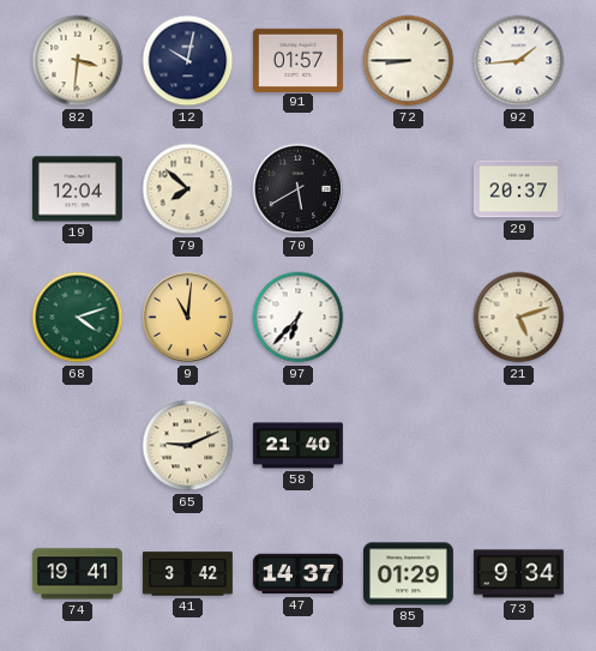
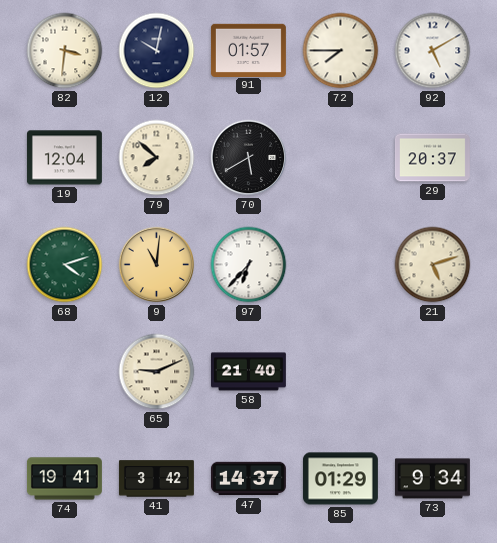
72: 8:45 -> 7:45 (341, 51)
92: 1:44 -> 5:10 (433, 51)
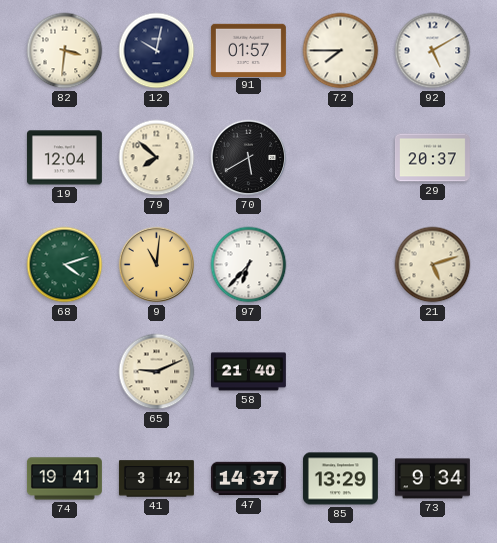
85: 01:29 -> 13:29 (340, 479)
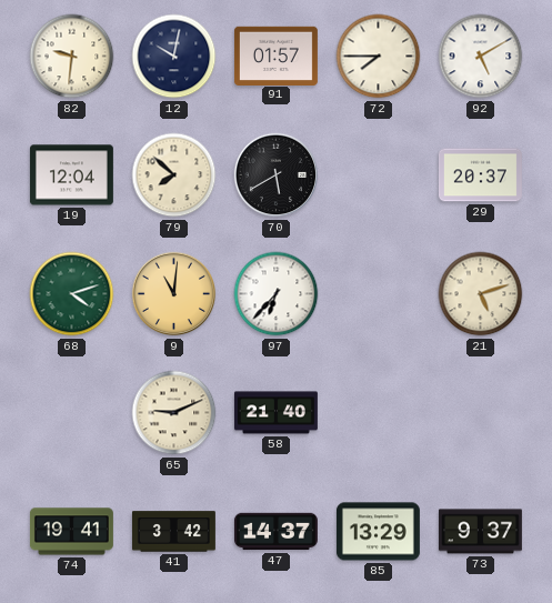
82: 3:31 -> 9:31 (72, 57)
73: 9:34 -> 9:37 (480, 532)
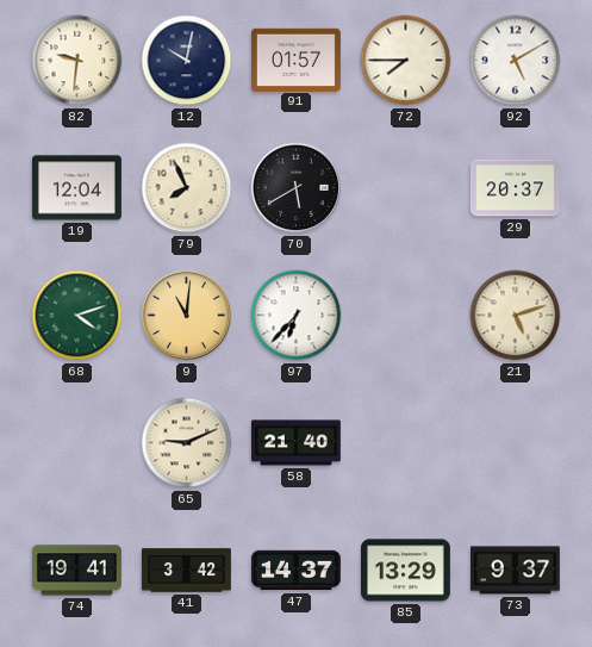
79: 7:52 -> 7:56 (187, 188)
